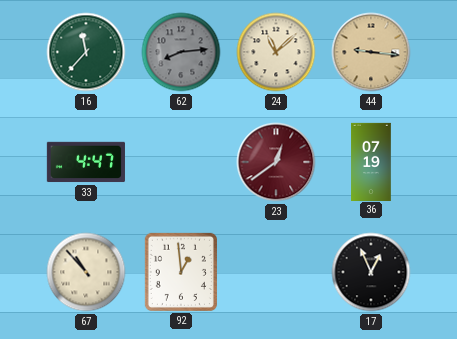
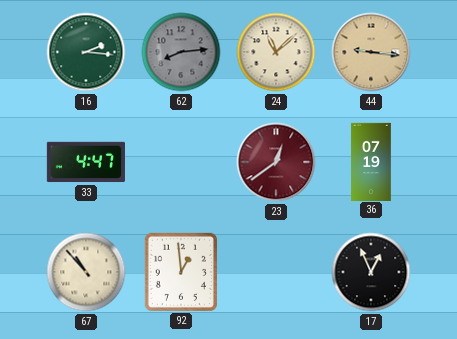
16: 11:37 -> 2:16 (86, 52)
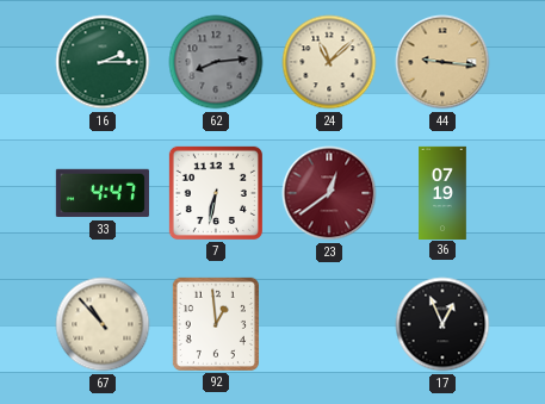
16: 2:16 -> 2:15 (103, 62)
7: none -> 6:32 (216, 193)
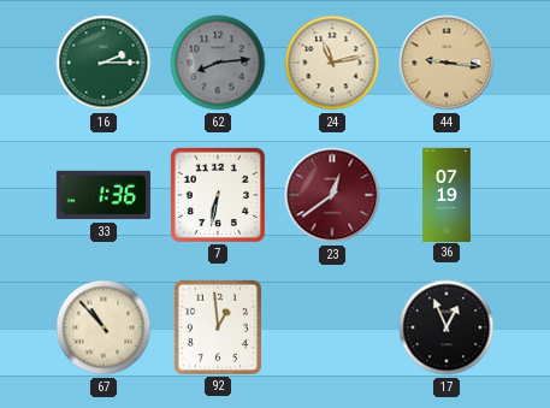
24: 11:08 -> 11:13 (332, 63)
33: 4:47 -> 1:36 (104, 195)
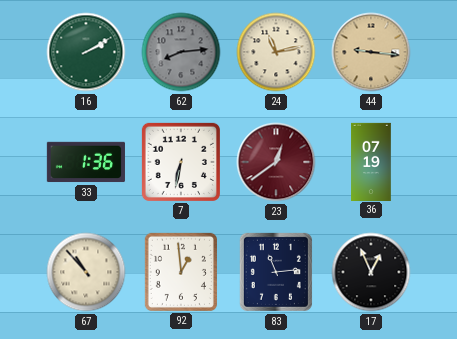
16: 2:15 -> 2:10 (86, 52)
83: none -> 11:14 (276, 272)
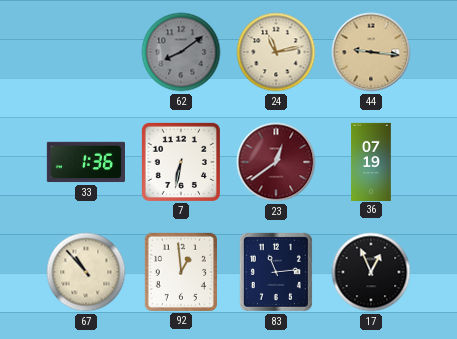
16: 2:10 -> none (86, 52)
62: 8:14 -> 8:09 (181, 52)
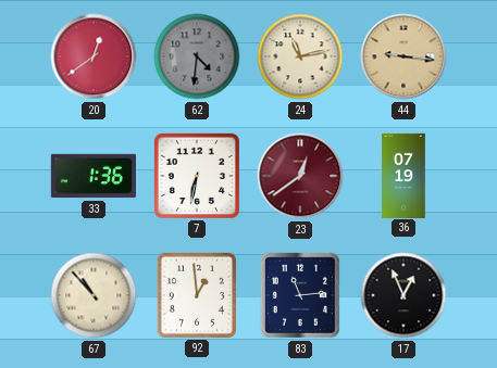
20: none -> 12:39 (94, 56)
62: 8:09 -> 4:31 (197, 56)
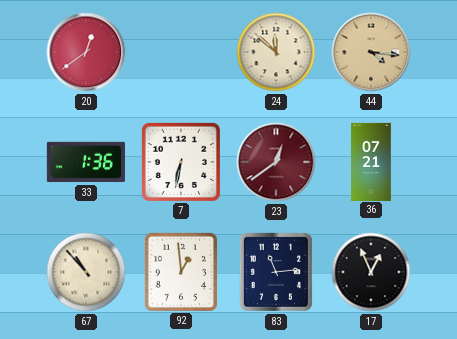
62: 4:31 -> none (197, 56)
24: 11:13 -> 11:52 (276, 52)
44: 9:16 -> 4:16 (371, 52)
36: 07:19 -> 07:21 (371, 161)
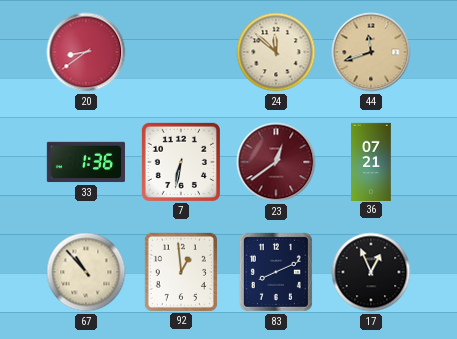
20: 12:39 -> 8:39 (86, 52)
44: 4:16 -> 11:42 (371, 52)
83: 11:14 -> 8:11 (276, 272)
